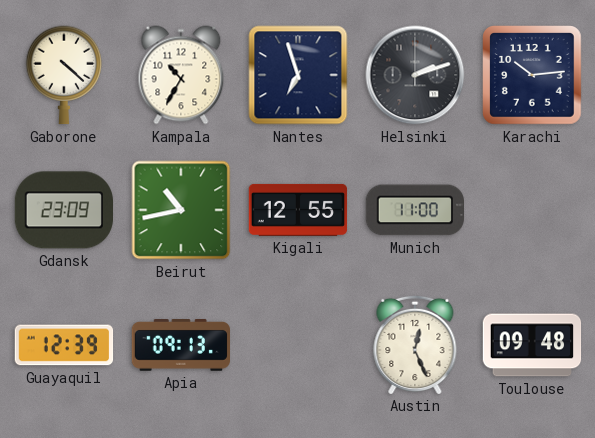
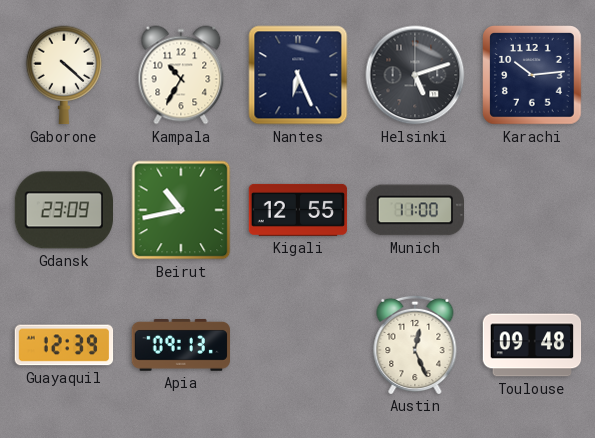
Nantes: 6:57 -> 6:26 (298, 75)
Helsinki: 2:12 -> 5:12 (415, 75)
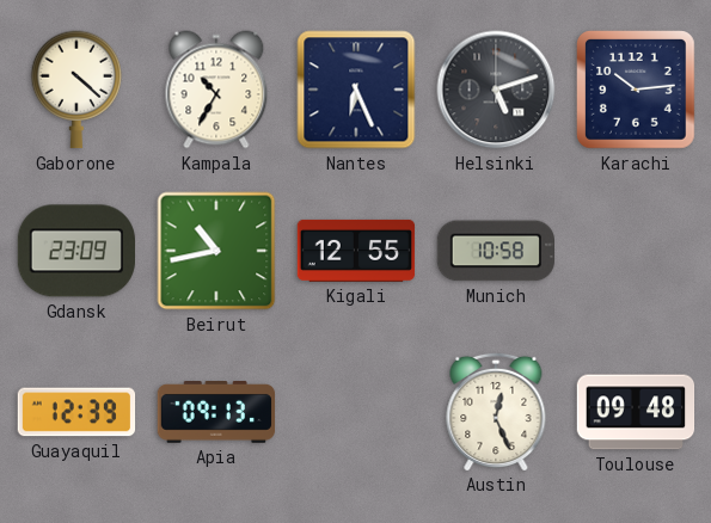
Munich: 11:00 -> 10:58 (495, 251)
